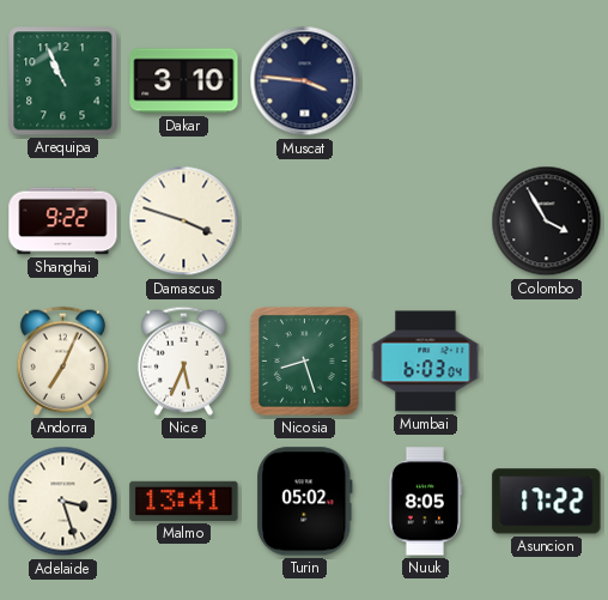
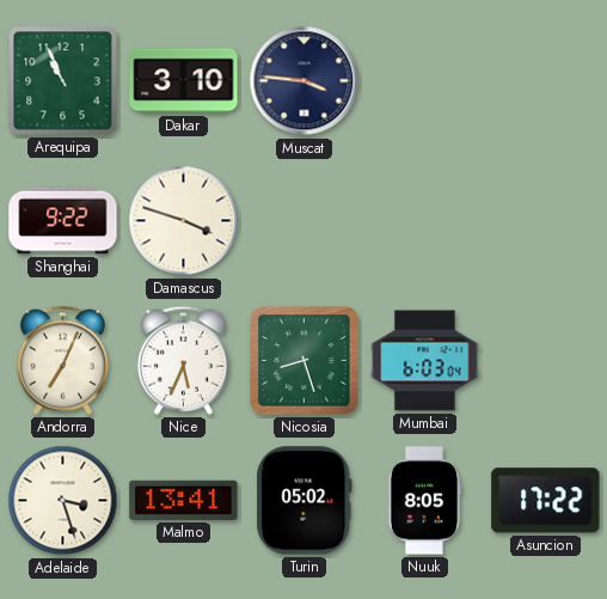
Colombo: 3:55 -> none (547, 222)
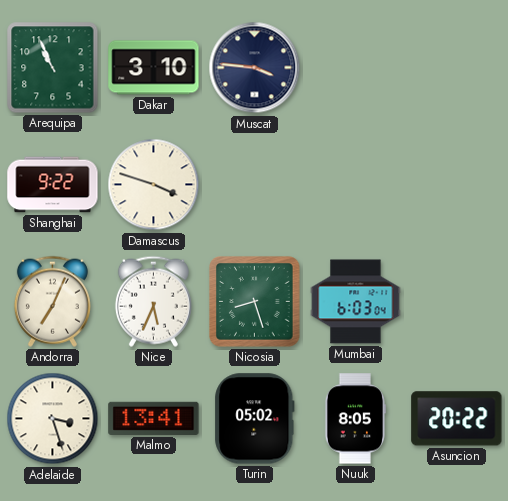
Asuncion: 17:22 -> 20:22 (457, 419)
